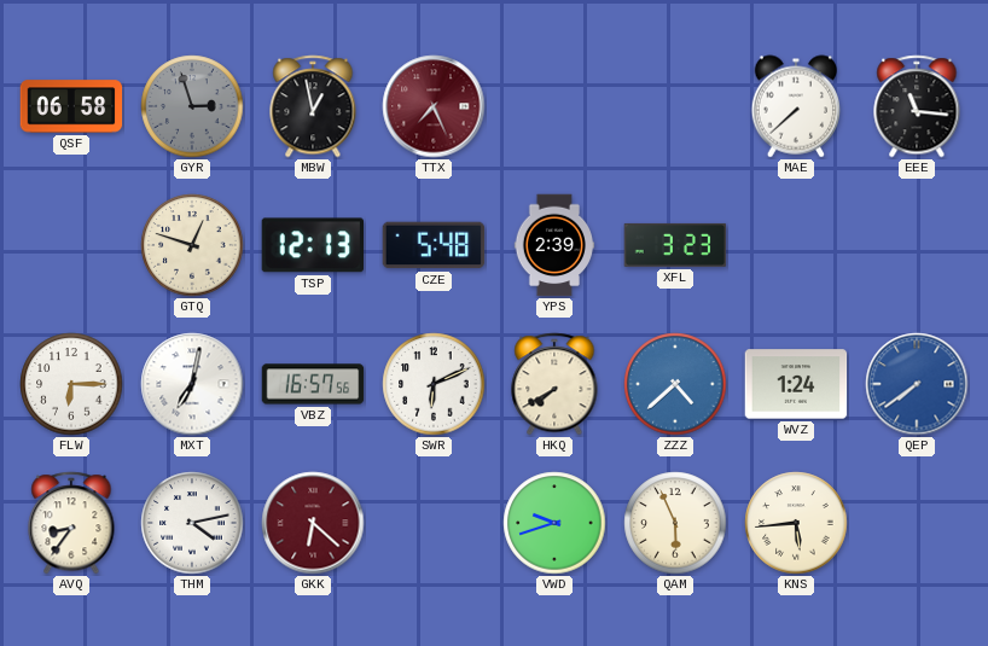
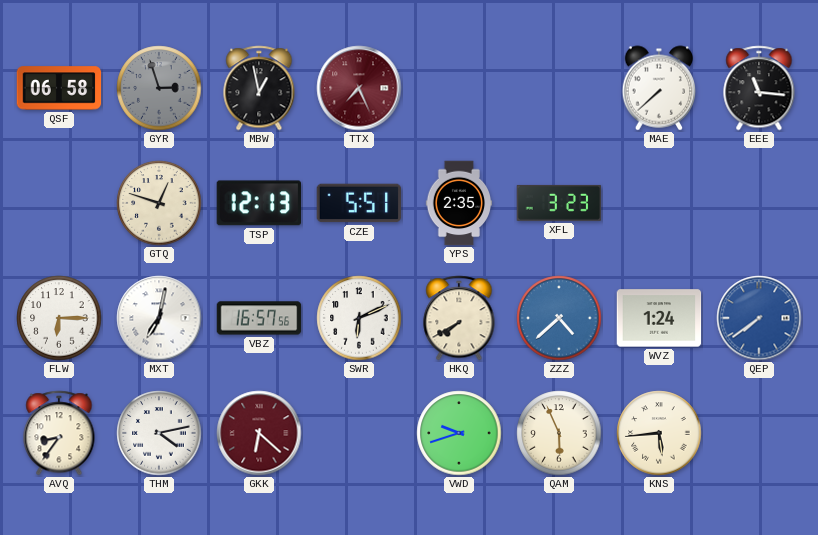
CZE: 5:48 -> 5:51 (359, 203)
YPS: 2:39 -> 2:35 (459, 203)
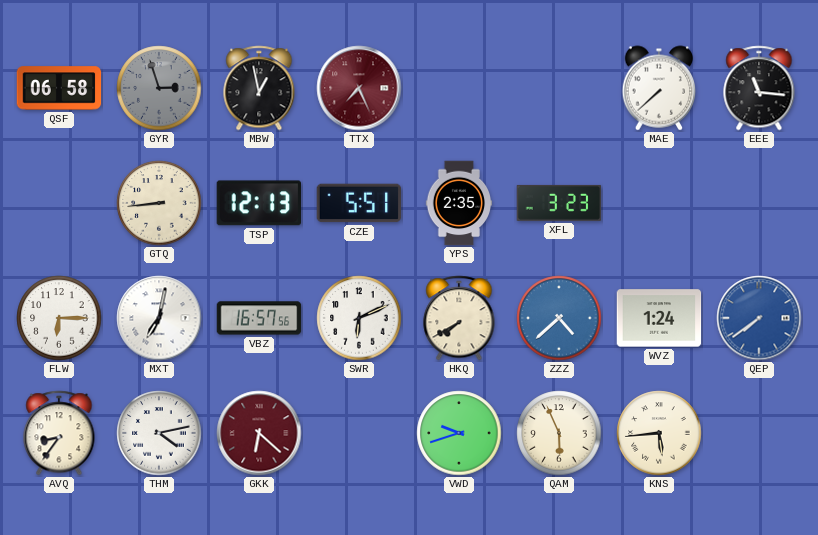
GTQ: 12:48 -> 8:44 (159, 203)
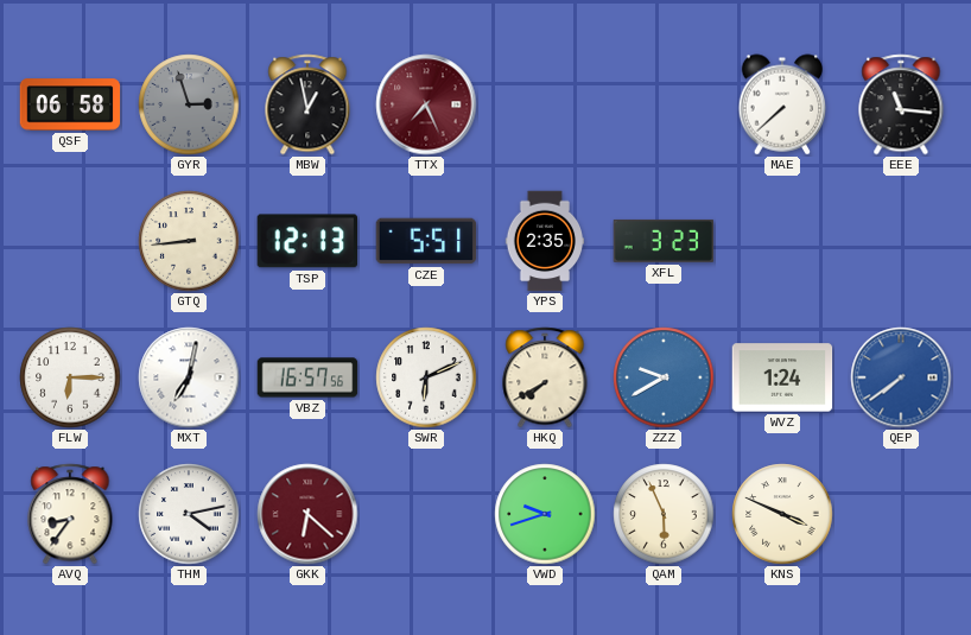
ZZZ: 4:38 -> 9:40 (664, 377)
KNS: 5:44 -> 3:49 (782, 514)
